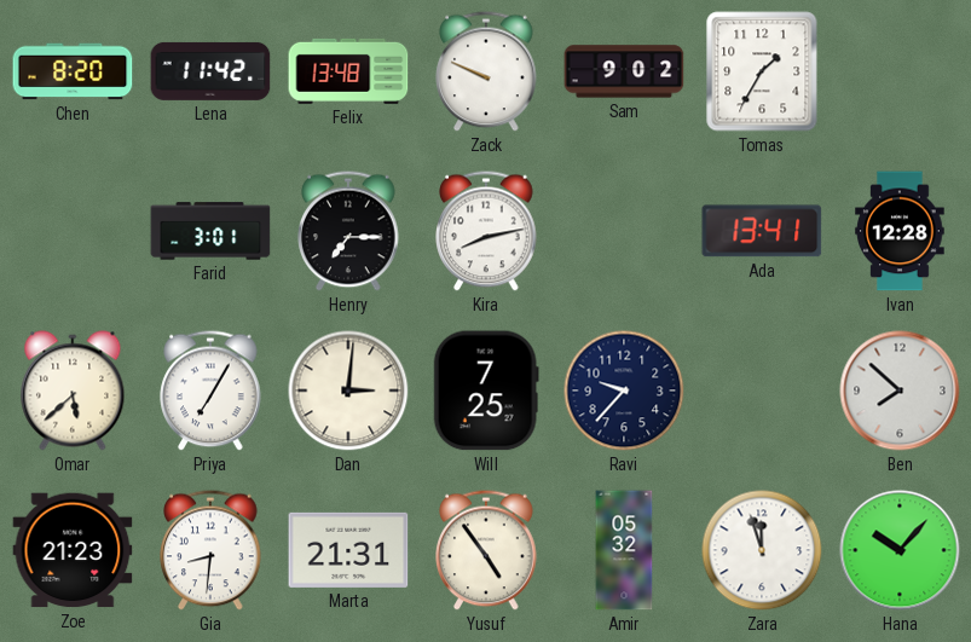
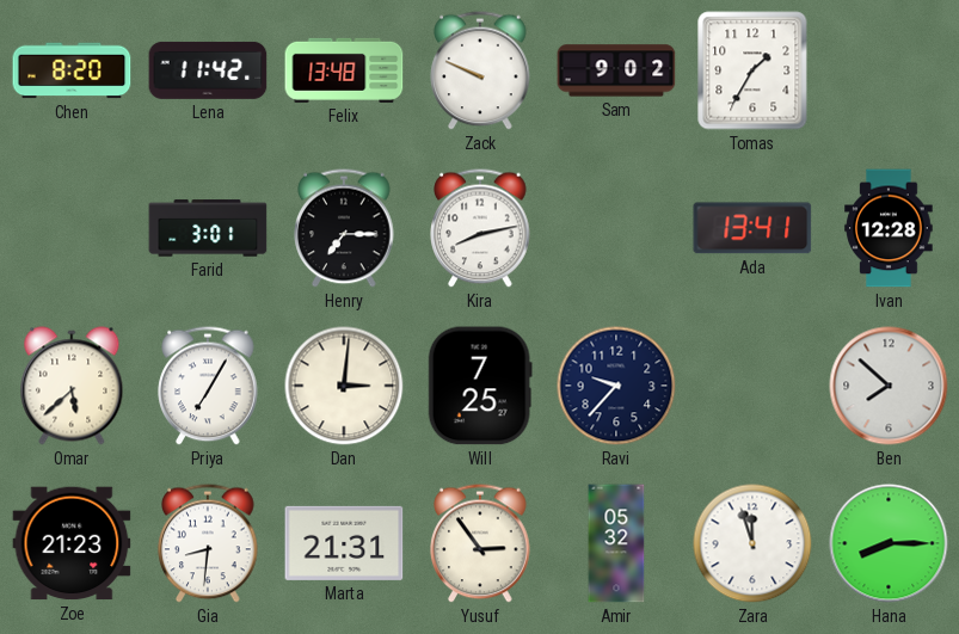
Yusuf: 4:54 -> 2:54 (480, 543)
Hana: 10:07 -> 8:15 (889, 543)
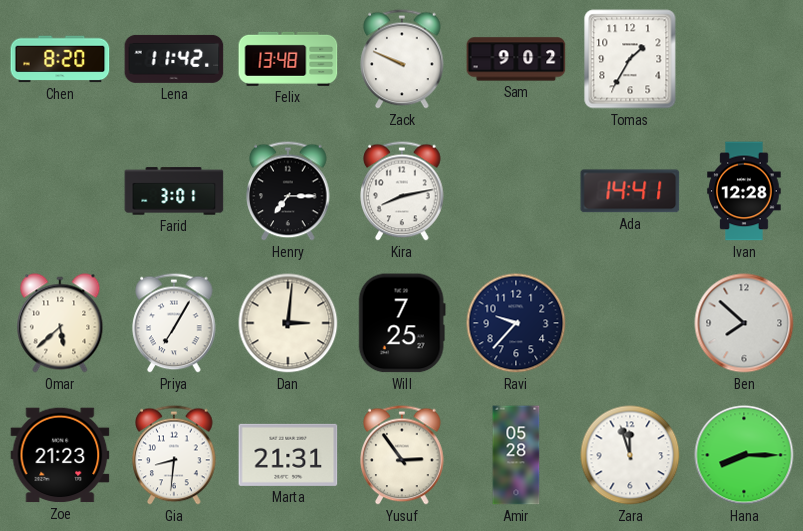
Ada: 13:41 -> 14:41 (630, 191)
Amir: 05:32 -> 05:28 (516, 455)
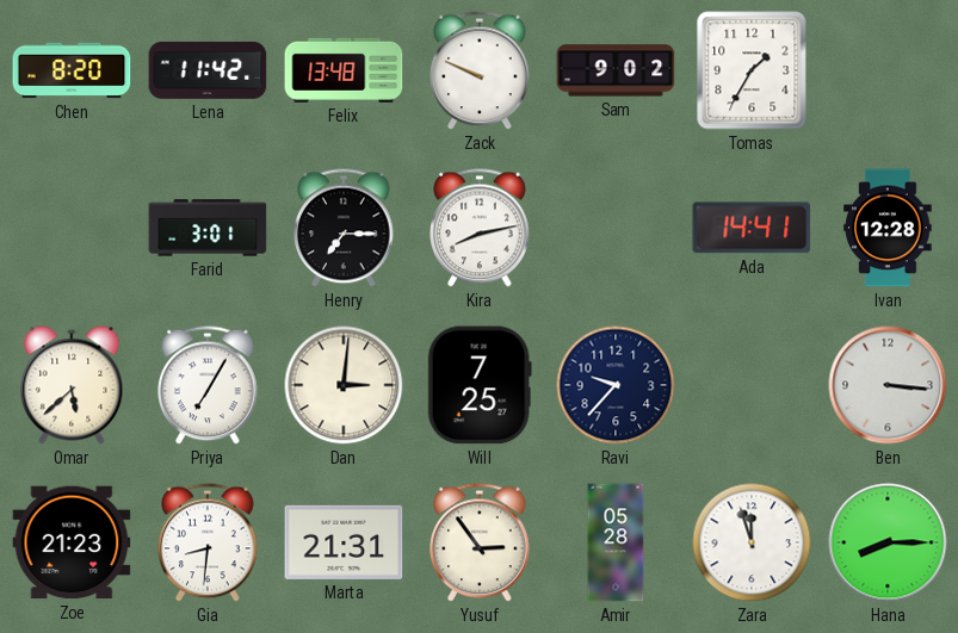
Ben: 7:52 -> 3:16 (888, 385)
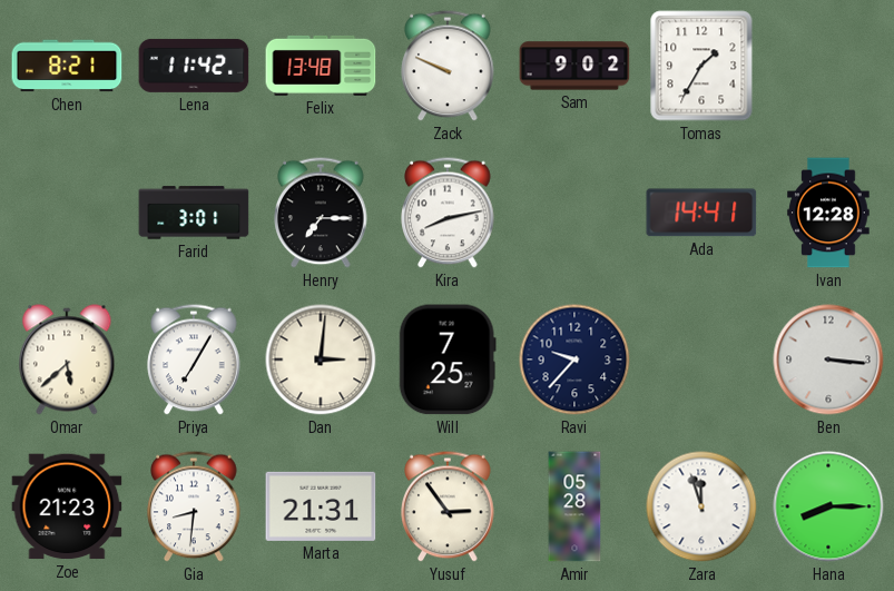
Chen: 8:20 -> 8:21 (67, 66)
